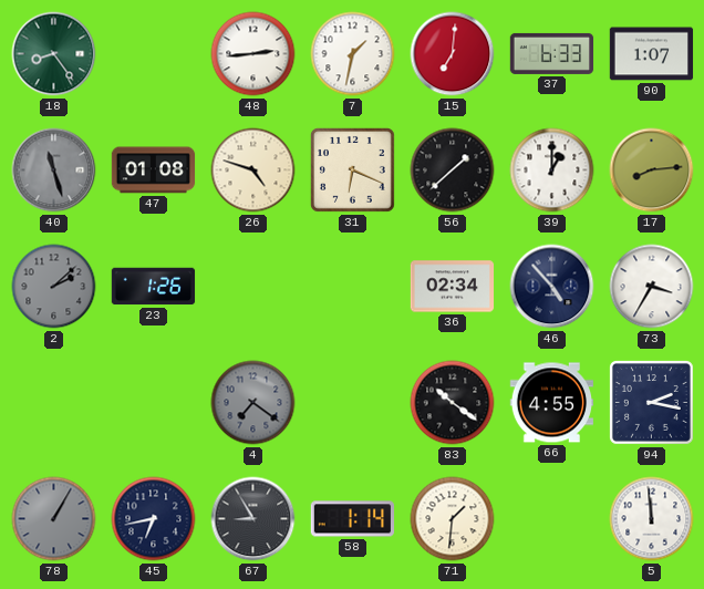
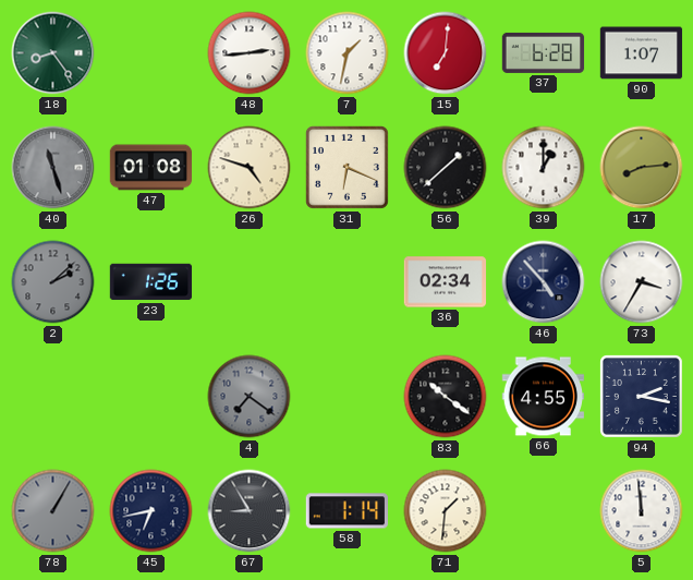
37: 6:33 -> 6:28 (544, 52)
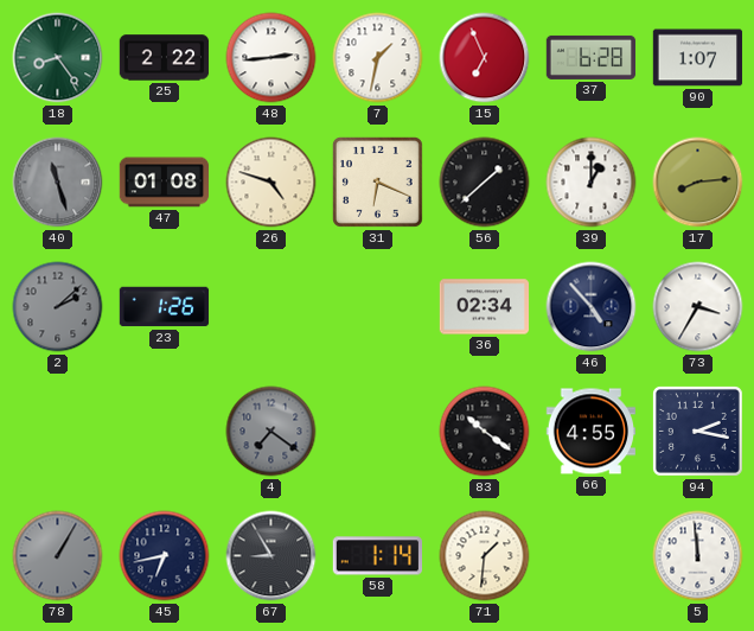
25: none -> 2:22 (165, 58)
15: 7:01 -> 6:56 (485, 58)
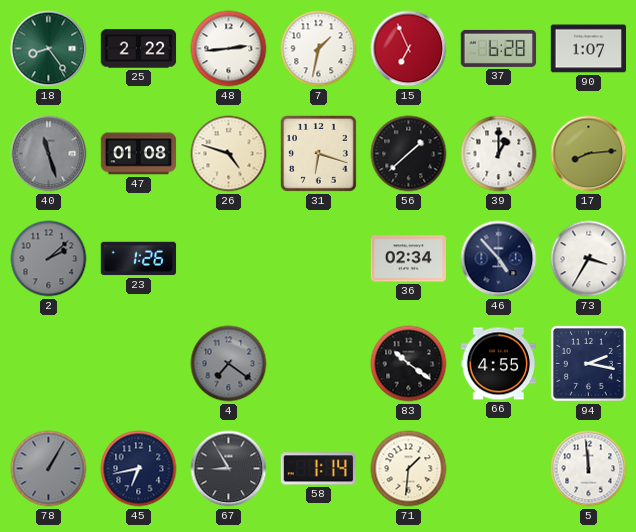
31: 6:19 -> 6:18 (318, 153)
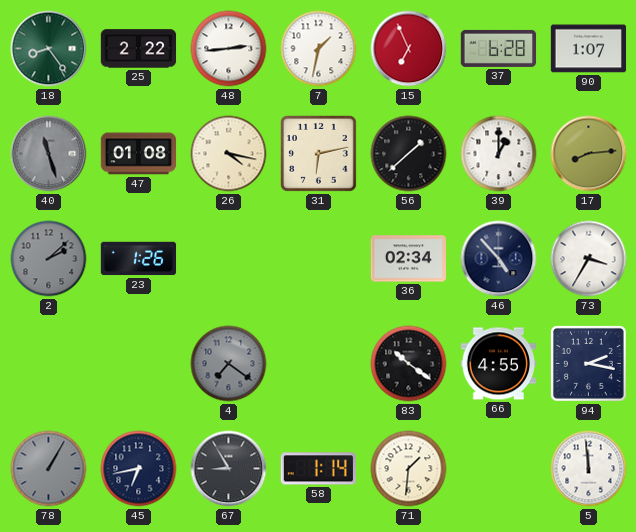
26: 4:48 -> 4:17 (229, 154)
31: 6:18 -> 6:13 (318, 153)
